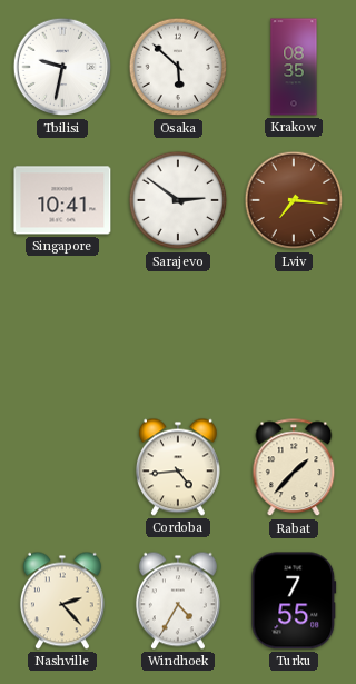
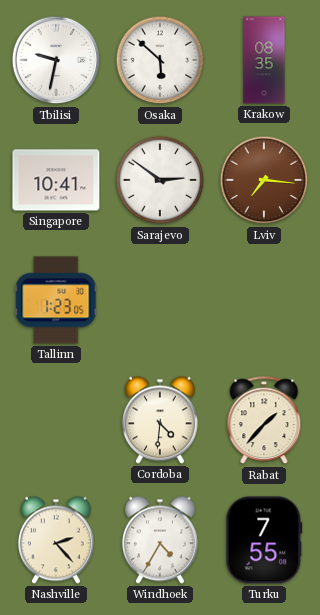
Tallinn: none -> 1:23 (56, 300)
Cordoba: 4:44 -> 4:31 (160, 420)
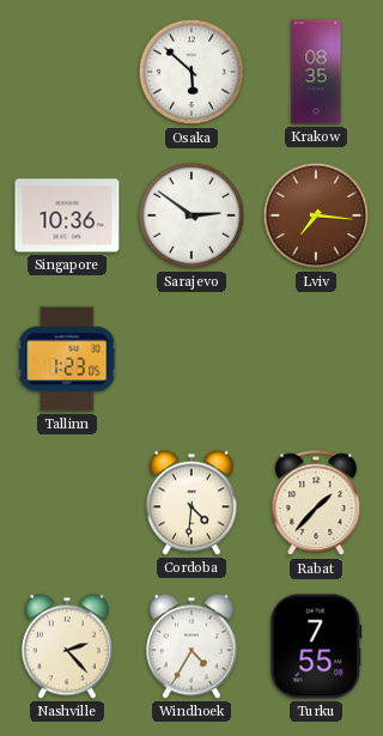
Tbilisi: 9:32 -> none (56, 60)
Singapore: 10:41 -> 10:36 (67, 215)
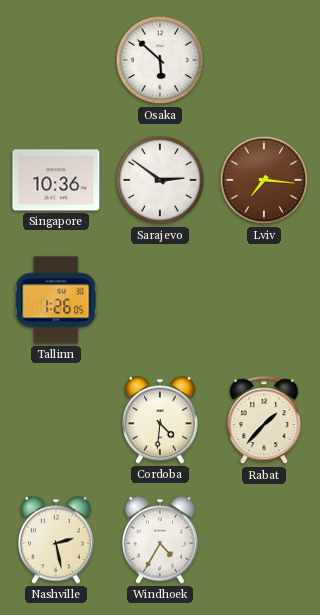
Krakow: 08:35 -> none (316, 72)
Tallinn: 1:23 -> 1:26 (56, 300)
Nashville: 2:23 -> 2:28 (56, 540)
Turku: 7:55 -> none (316, 646)
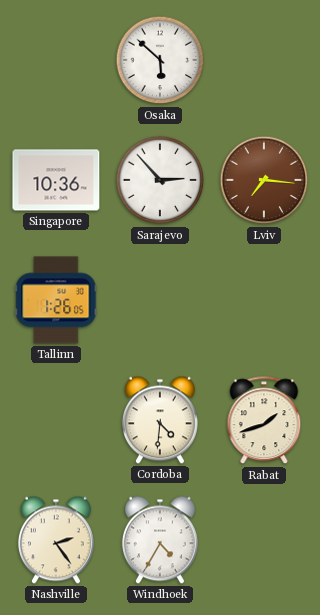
Sarajevo: 2:51 -> 2:53 (160, 180)
Rabat: 1:37 -> 1:42 (264, 421)
Nashville: 2:28 -> 2:24 (56, 540)
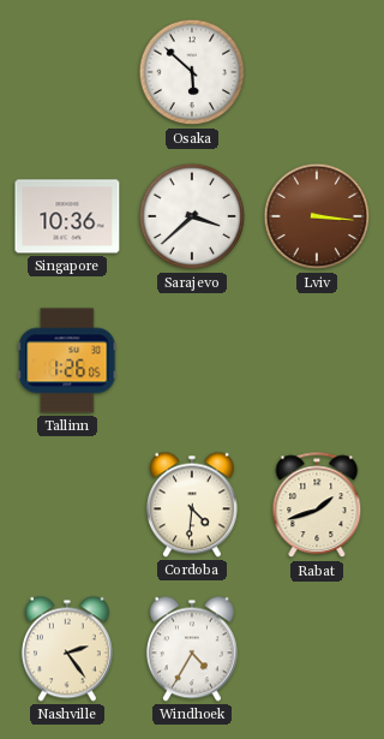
Sarajevo: 2:53 -> 3:38 (192, 216)
Lviv: 7:16 -> 3:16 (317, 216)
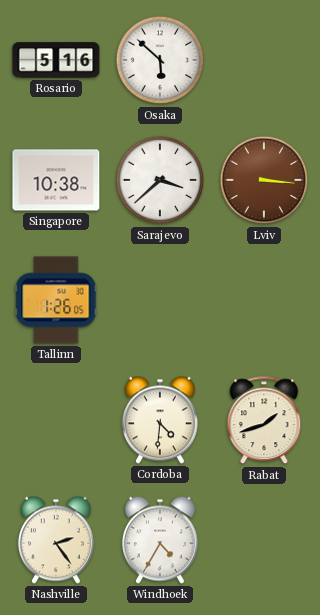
Rosario: none -> 5:16 (56, 60)
Singapore: 10:36 -> 10:38 (56, 180)
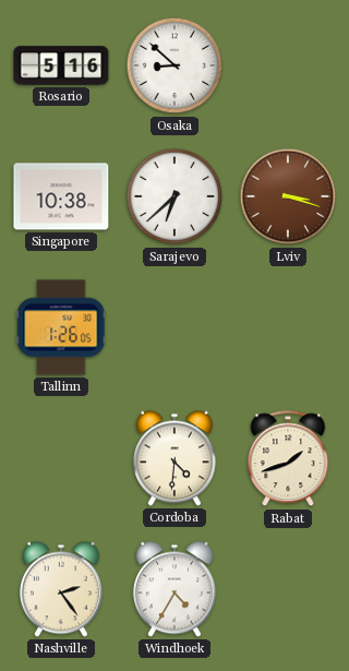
Osaka: 5:52 -> 8:52 (174, 65)
Sarajevo: 3:38 -> 6:38 (174, 196)
Lviv: 3:16 -> 3:18 (288, 196)
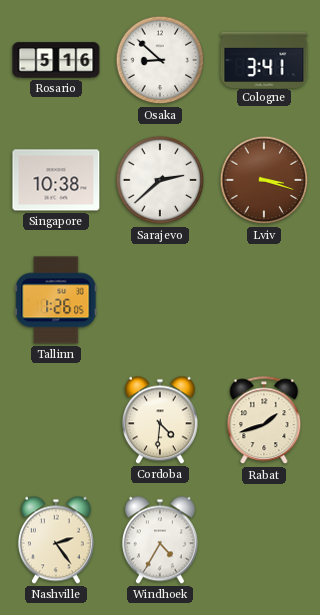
Cologne: none -> 3:41 (264, 59)
Sarajevo: 6:38 -> 2:38 (160, 180)
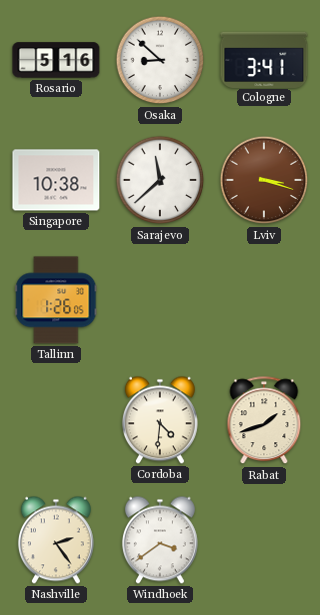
Sarajevo: 2:38 -> 11:38 (160, 180)
Windhoek: 4:35 -> 3:39 (160, 540)
